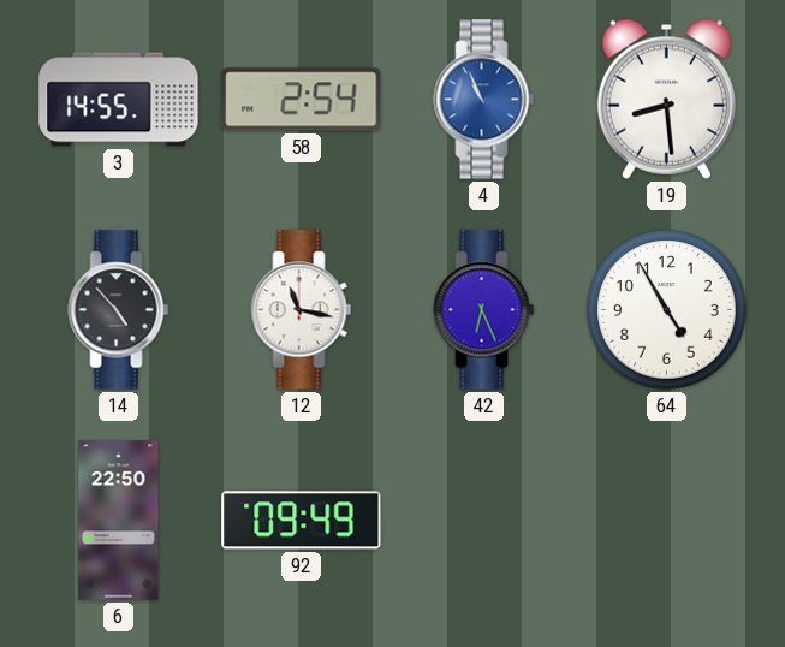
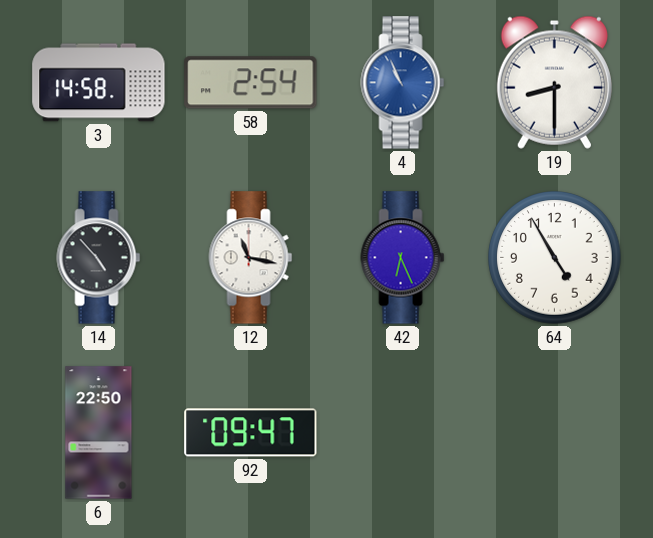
3: 14:55 -> 14:58 (99, 83)
19: 8:29 -> 8:30 (554, 82)
92: 09:49 -> 09:47 (251, 433)
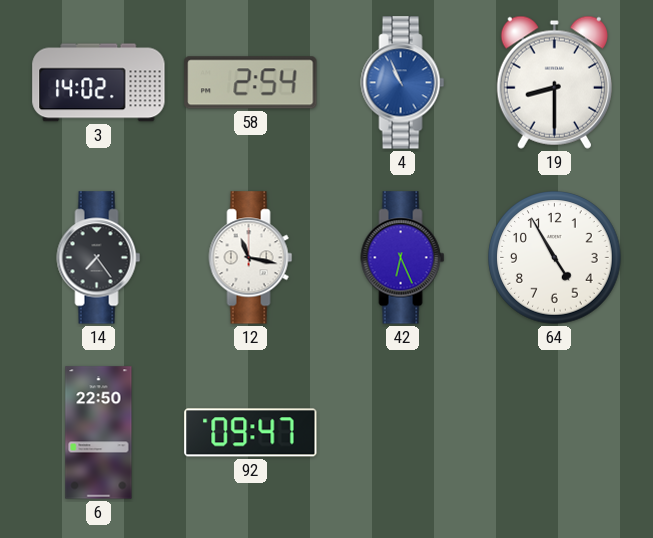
3: 14:58 -> 14:02 (99, 83)
14: 4:53 -> 7:24 (99, 258)
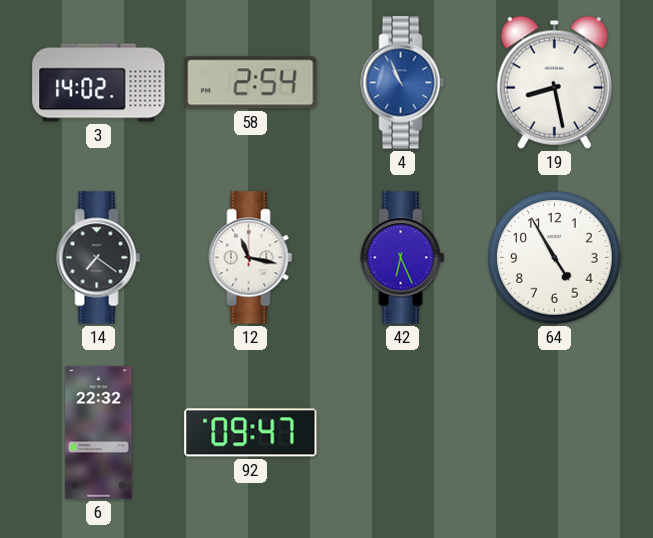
19: 8:30 -> 8:28 (554, 82)
14: 7:24 -> 7:21 (99, 258)
6: 22:50 -> 22:32 (99, 433)
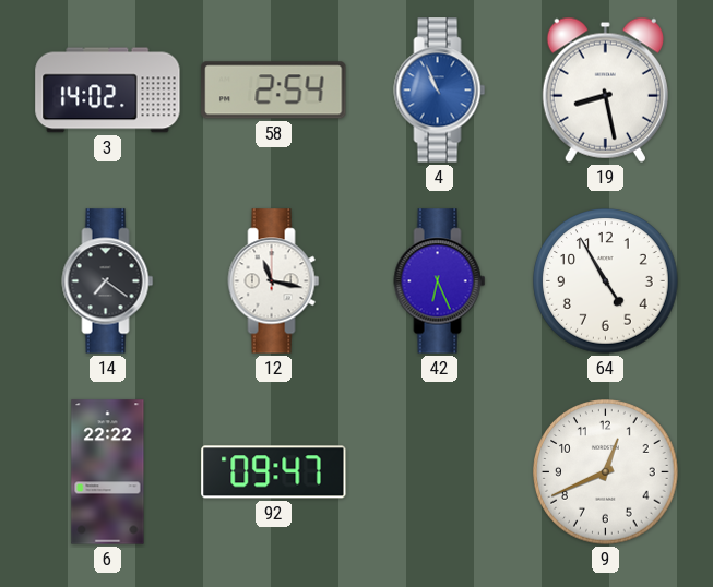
6: 22:32 -> 22:22 (108, 472)
9: none -> 12:41 (606, 472)
